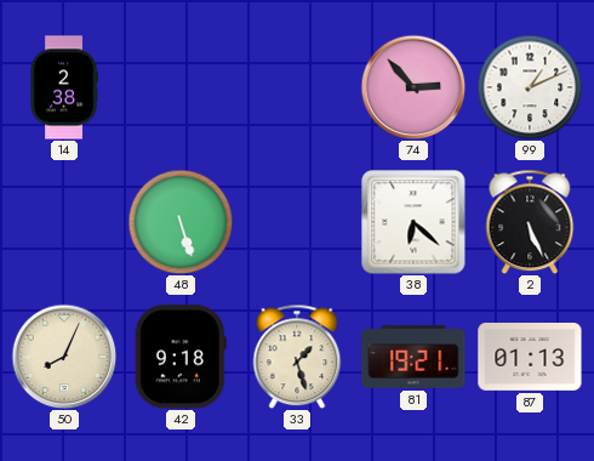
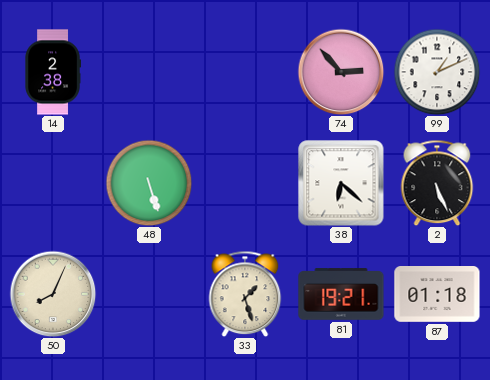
42: 9:18 -> none (181, 357)
87: 01:13 -> 01:18 (437, 295)
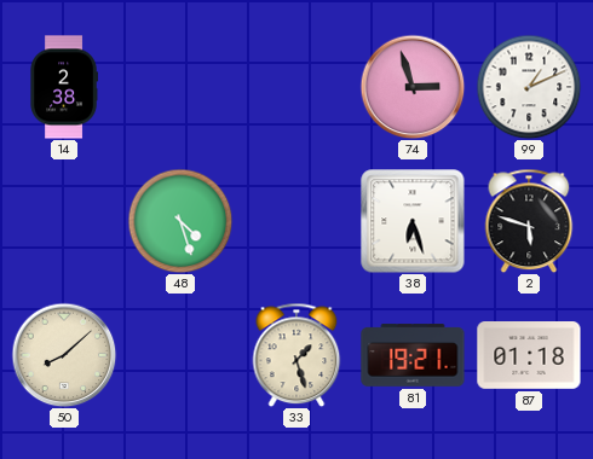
74: 2:53 -> 2:57 (413, 87)
48: 5:27 -> 4:27 (180, 221)
38: 6:22 -> 6:27 (413, 221)
2: 5:26 -> 5:48 (529, 221)
50: 8:04 -> 8:08 (64, 355)
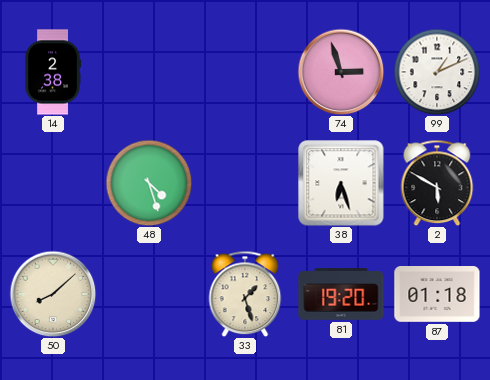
2: 5:48 -> 5:50 (437, 183)
81: 19:21 -> 19:20 (341, 294)
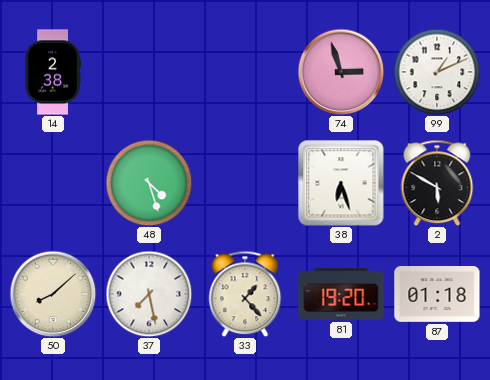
37: none -> 7:28 (149, 294)
33: 1:27 -> 1:23 (245, 294)
